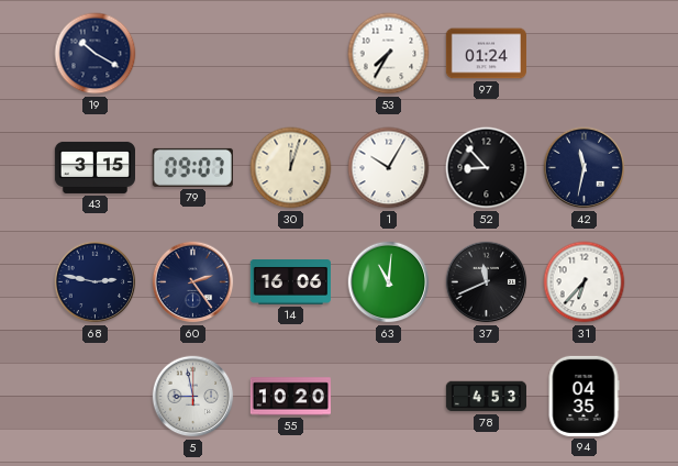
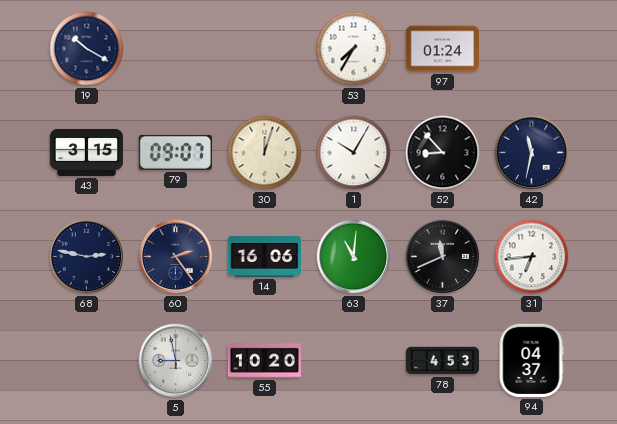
31: 6:37 -> 6:44 (532, 257)
94: 04:35 -> 04:37 (531, 360)
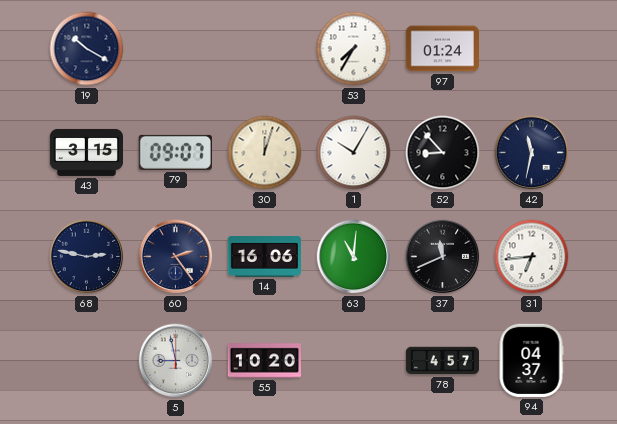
78: 4:53 -> 4:57 (442, 361)
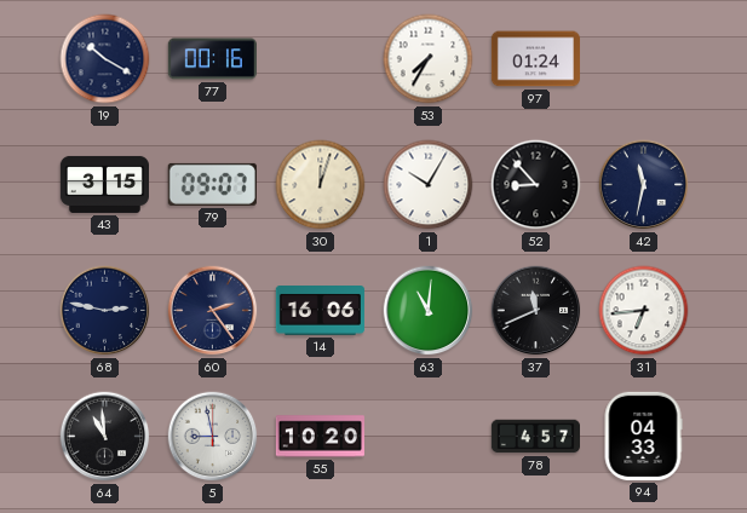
77: none -> 00:16 (212, 59)
64: none -> 10:59 (105, 437)
94: 04:37 -> 04:33 (643, 436)
